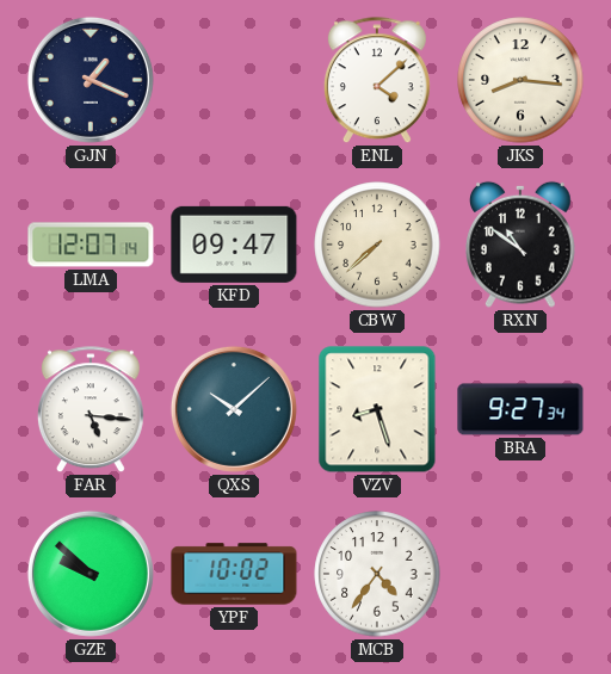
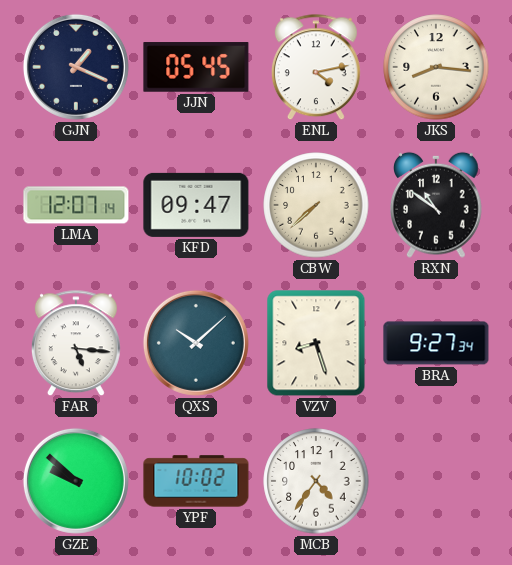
JJN: none -> 05:45 (196, 67)
ENL: 4:08 -> 4:13 (316, 68)
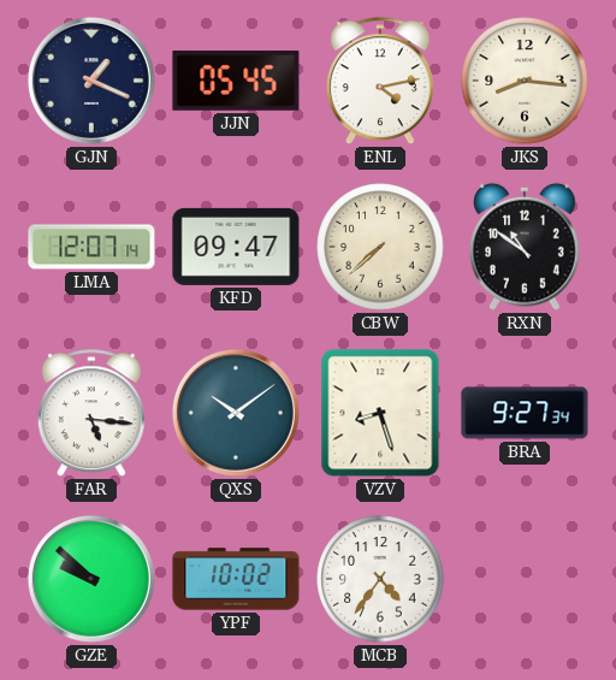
QXS: 10:08 -> 10:09 (236, 413)
